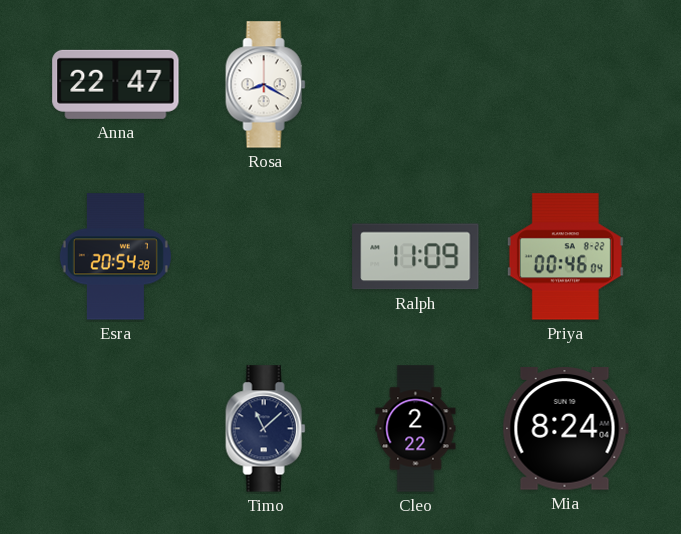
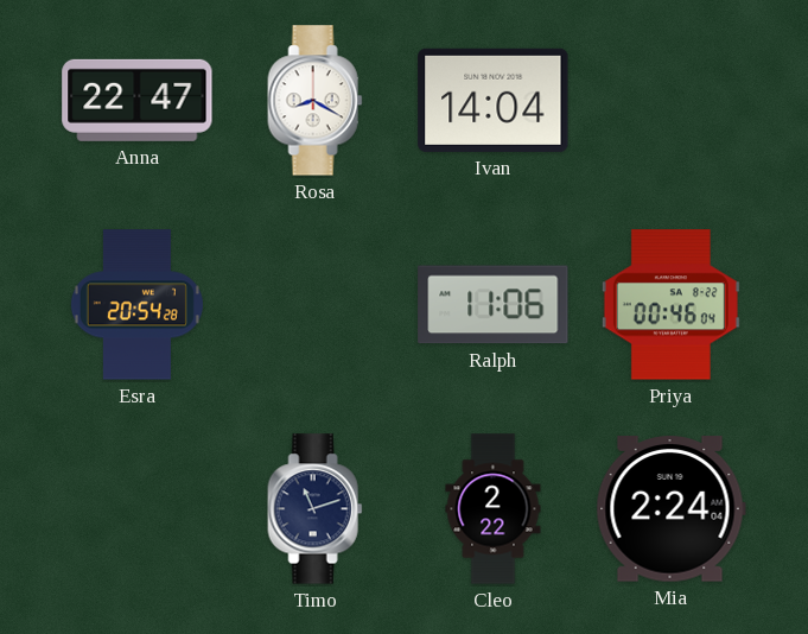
Ivan: none -> 14:04 (494, 100)
Ralph: 11:09 -> 11:06 (494, 305)
Timo: 11:08 -> 11:12 (316, 509)
Mia: 8:24 -> 2:24 (670, 509)
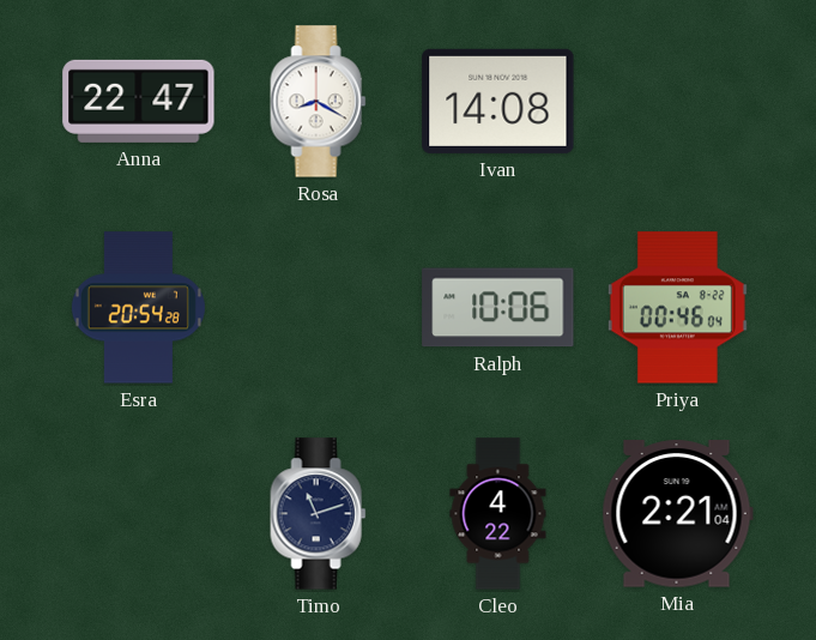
Ivan: 14:04 -> 14:08 (498, 101)
Ralph: 11:06 -> 10:06 (498, 308)
Cleo: 2:22 -> 4:22 (498, 514)
Mia: 2:24 -> 2:21 (677, 514)
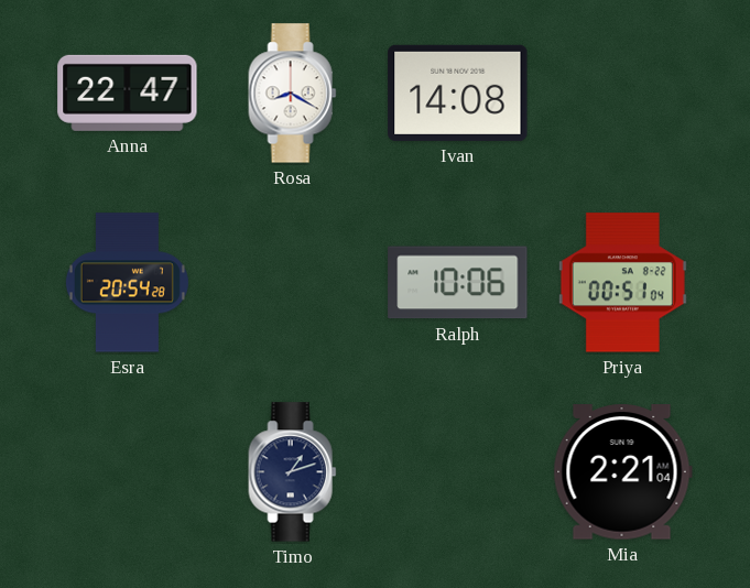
Priya: 00:46 -> 00:51 (622, 283)
Timo: 11:12 -> 1:12 (293, 472)
Cleo: 4:22 -> none (498, 514)
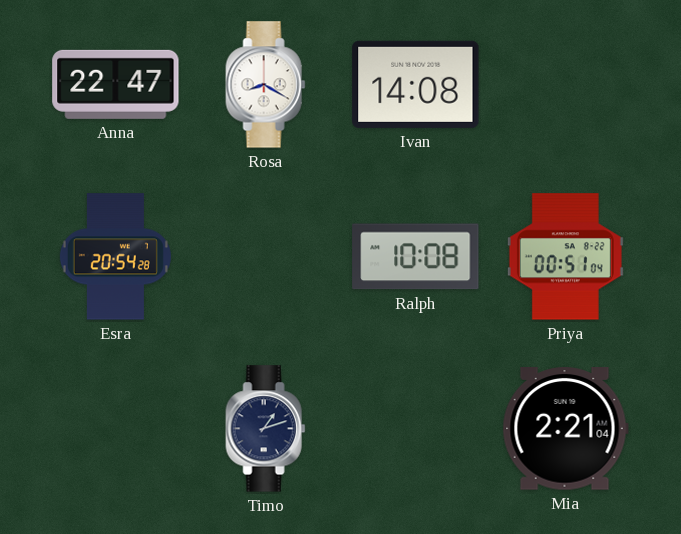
Ralph: 10:06 -> 10:08 (416, 257)
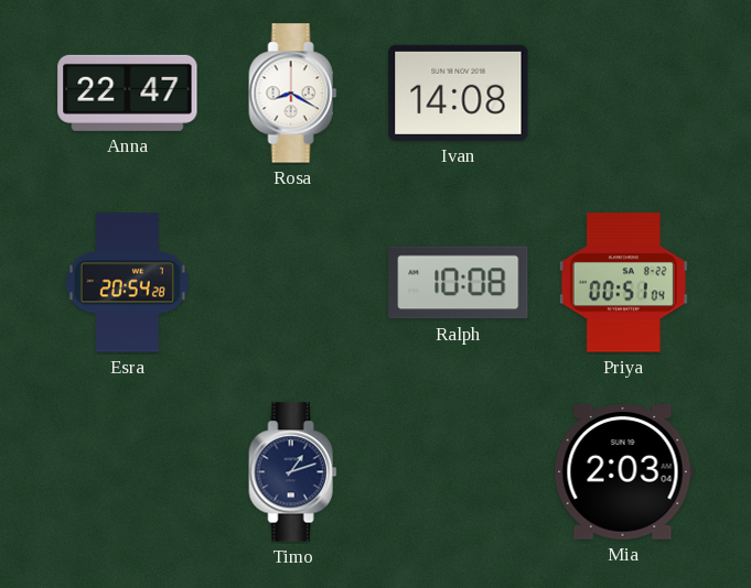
Mia: 2:21 -> 2:03 (623, 472)
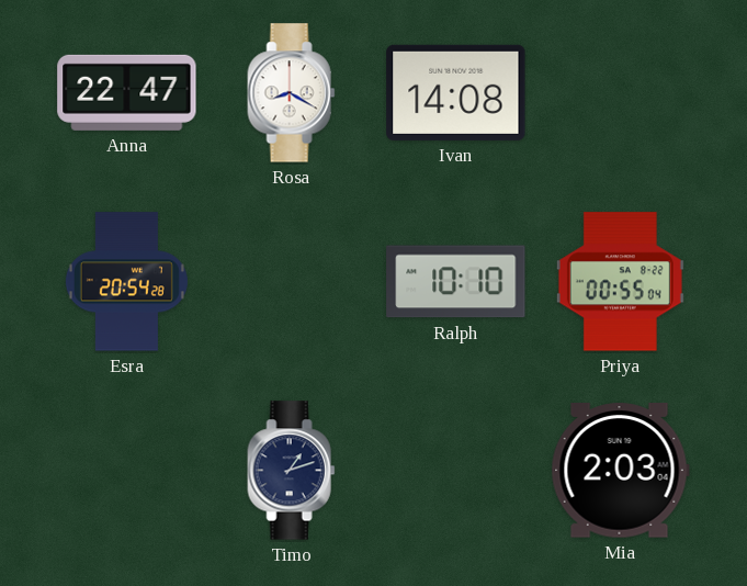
Ralph: 10:08 -> 10:10 (456, 282)
Priya: 00:51 -> 00:55 (620, 282)
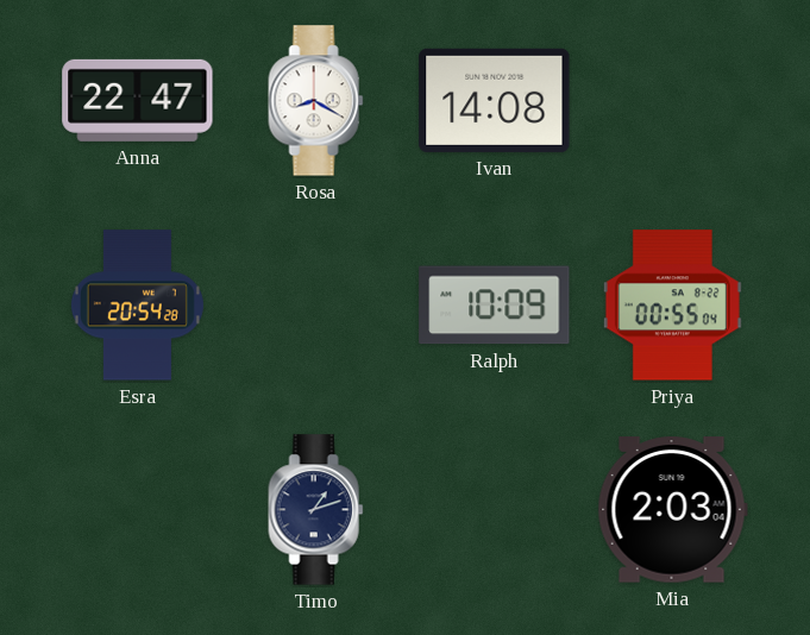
Ralph: 10:10 -> 10:09 (495, 306)
